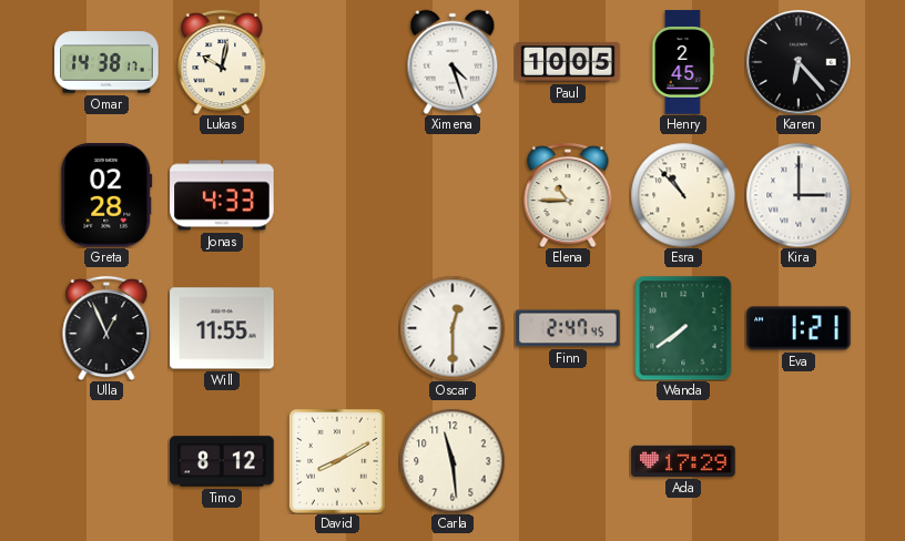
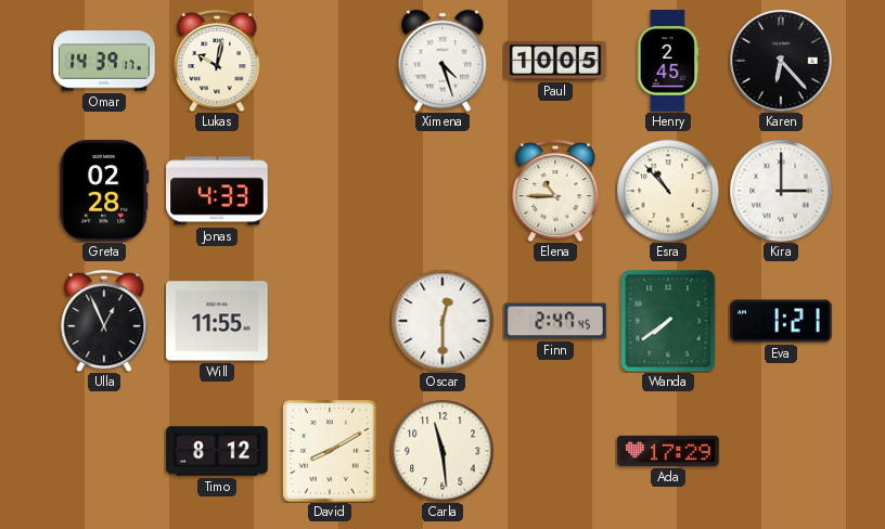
Omar: 14:38 -> 14:39 (104, 61)
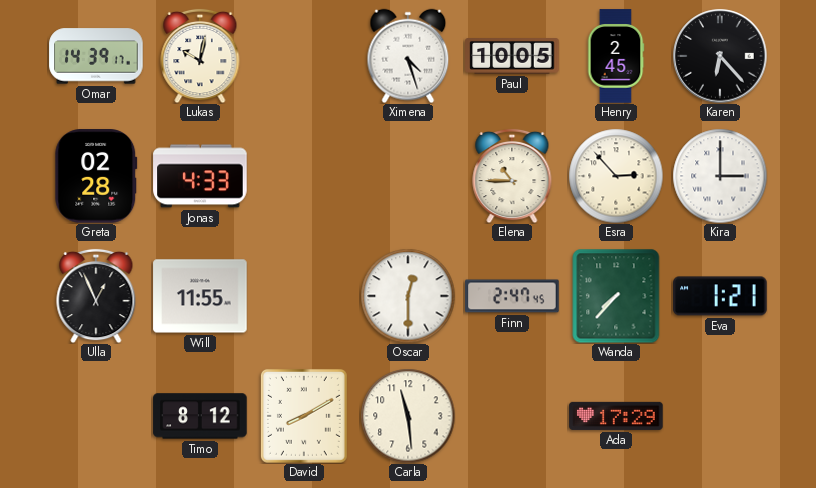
Esra: 10:53 -> 2:53 (616, 176)
Wanda: 7:39 -> 7:37 (616, 296)
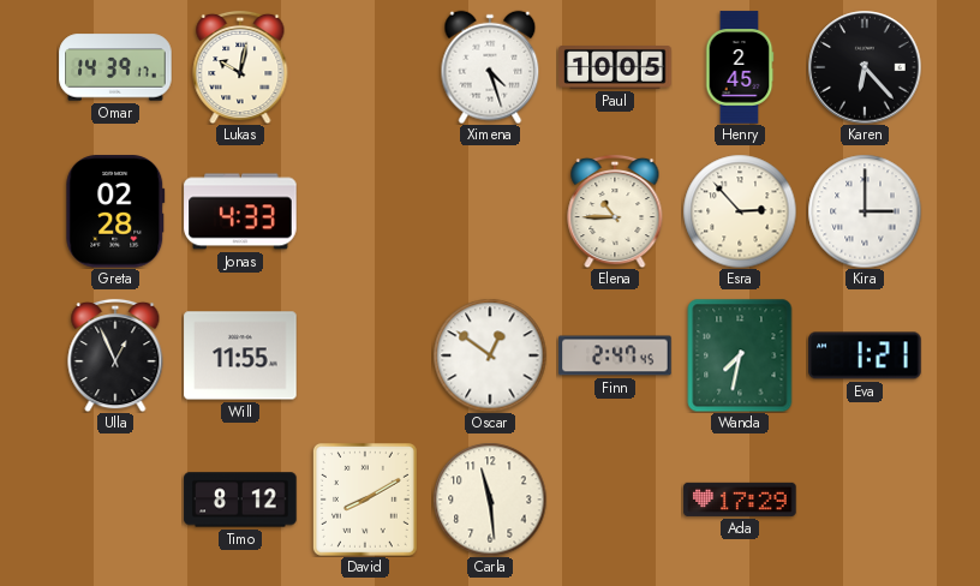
Oscar: 12:30 -> 12:51 (490, 355)
Wanda: 7:37 -> 7:32 (740, 355)
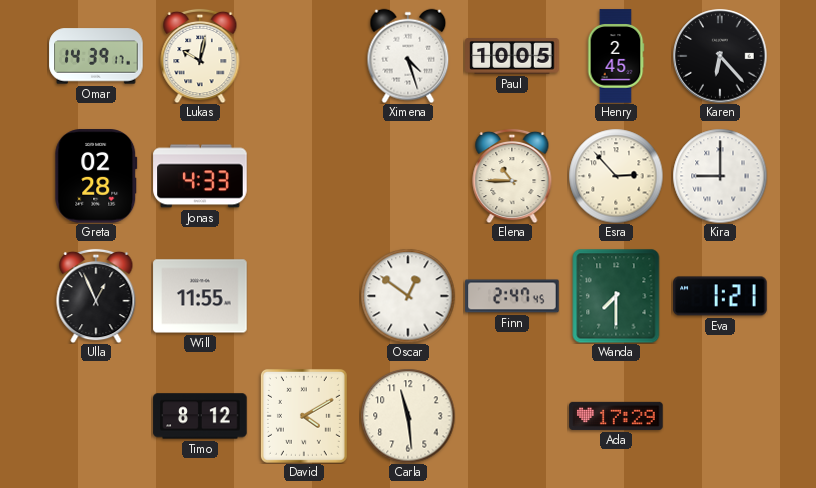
Kira: 3:00 -> 9:00 (720, 176)
Wanda: 7:32 -> 7:30 (616, 296)
David: 8:10 -> 4:10 (304, 416)
